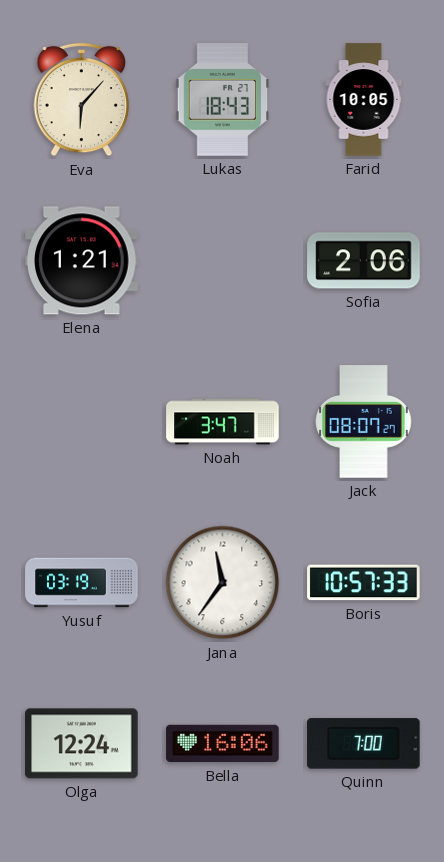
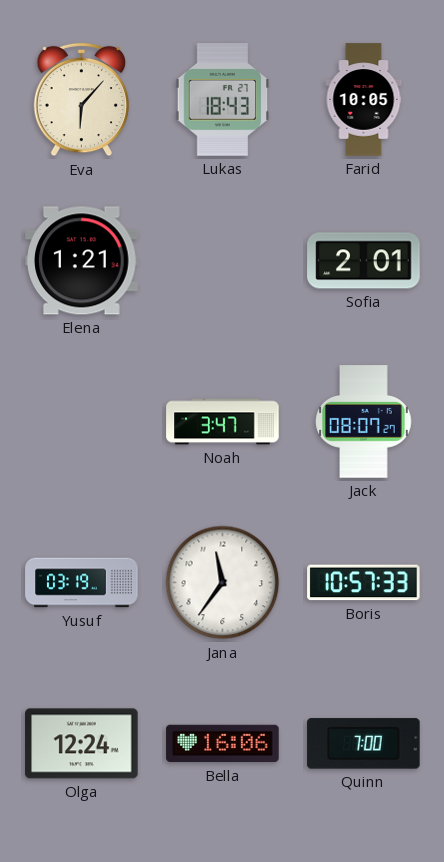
Sofia: 2:06 -> 2:01 (364, 261)
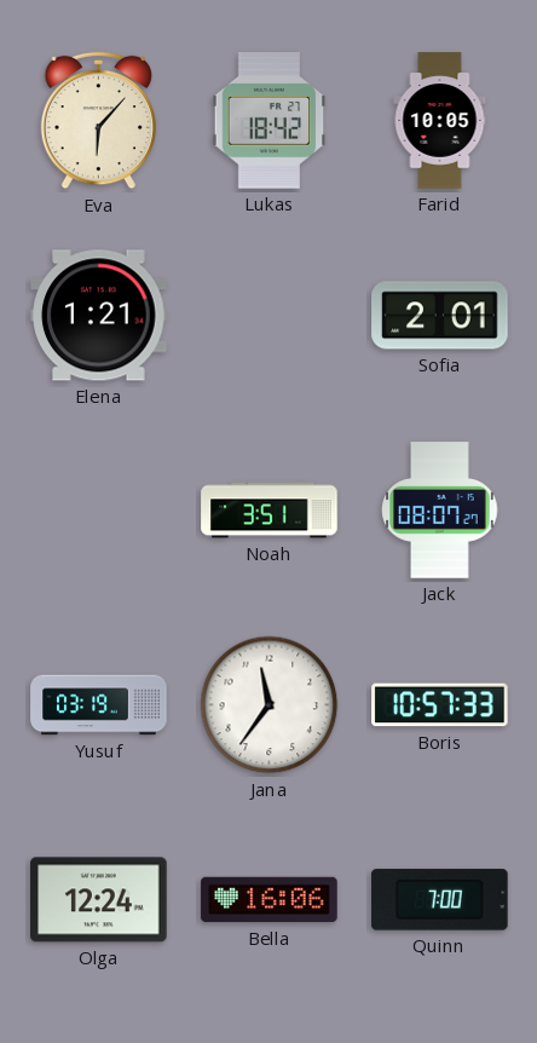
Lukas: 18:43 -> 18:42 (270, 121)
Noah: 3:47 -> 3:51 (270, 511)
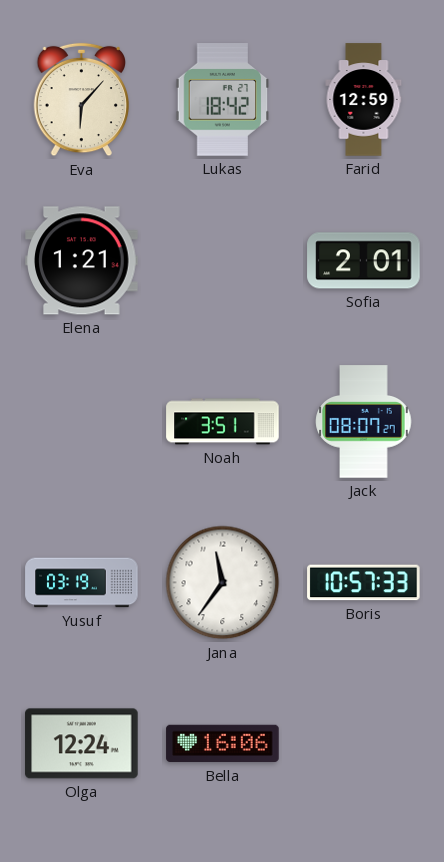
Farid: 10:05 -> 12:59 (364, 100)
Quinn: 7:00 -> none (440, 900)
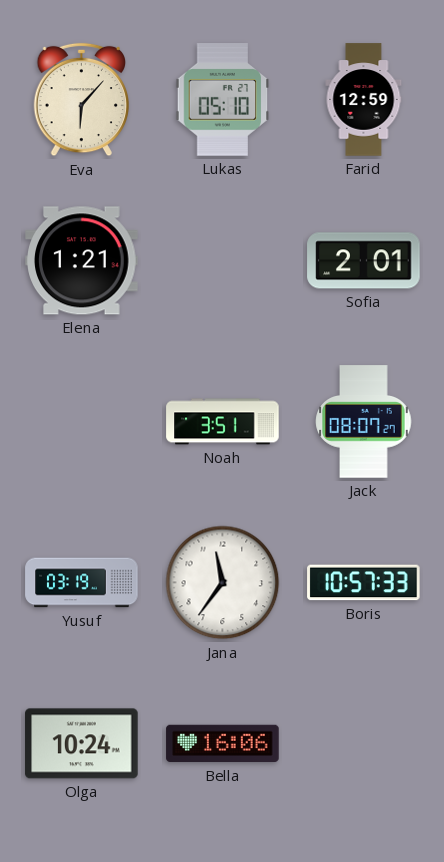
Lukas: 18:42 -> 05:10 (223, 100)
Olga: 12:24 -> 10:24 (82, 744)
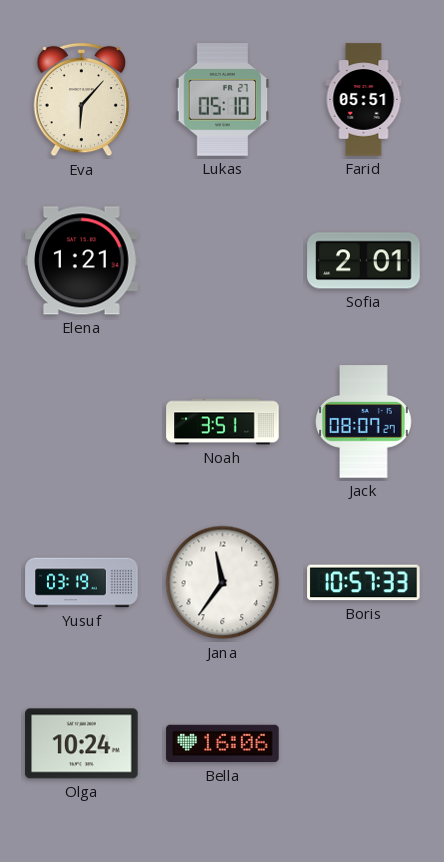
Farid: 12:59 -> 05:51 (364, 100)
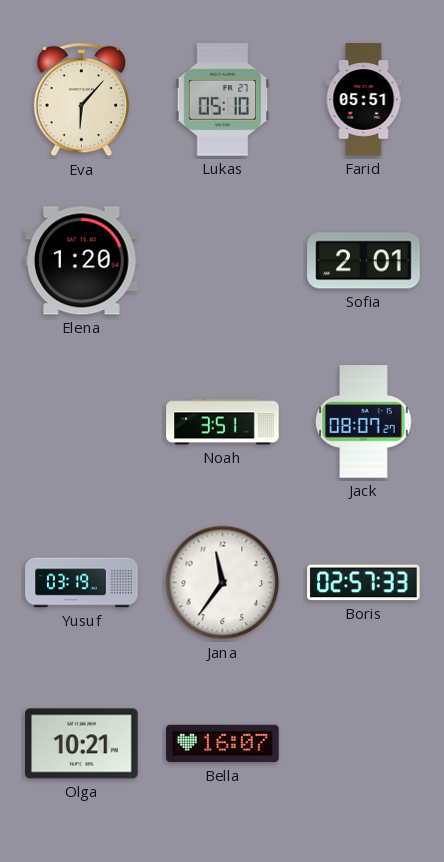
Elena: 1:21 -> 1:20 (82, 261)
Boris: 10:57 -> 02:57 (364, 583)
Olga: 10:24 -> 10:21 (82, 744)
Bella: 16:06 -> 16:07 (223, 744)
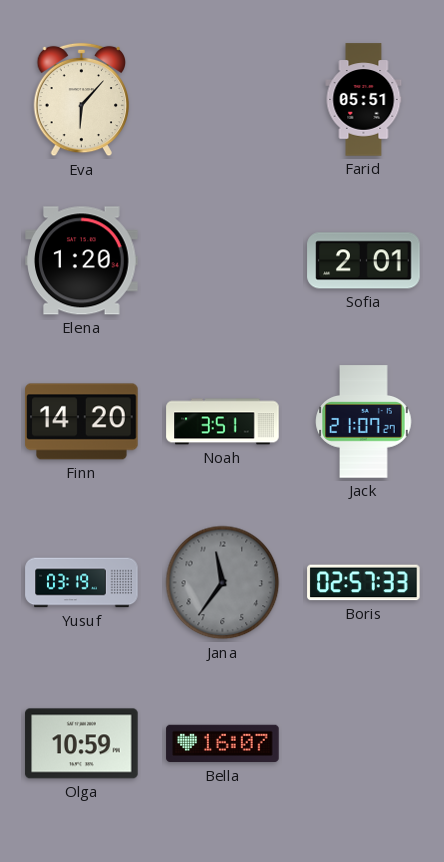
Lukas: 05:10 -> none (223, 100)
Finn: none -> 14:20 (82, 422)
Jack: 08:07 -> 21:07 (364, 422)
Jana dial: white -> grey (223, 583)
Olga: 10:21 -> 10:59 (82, 744)
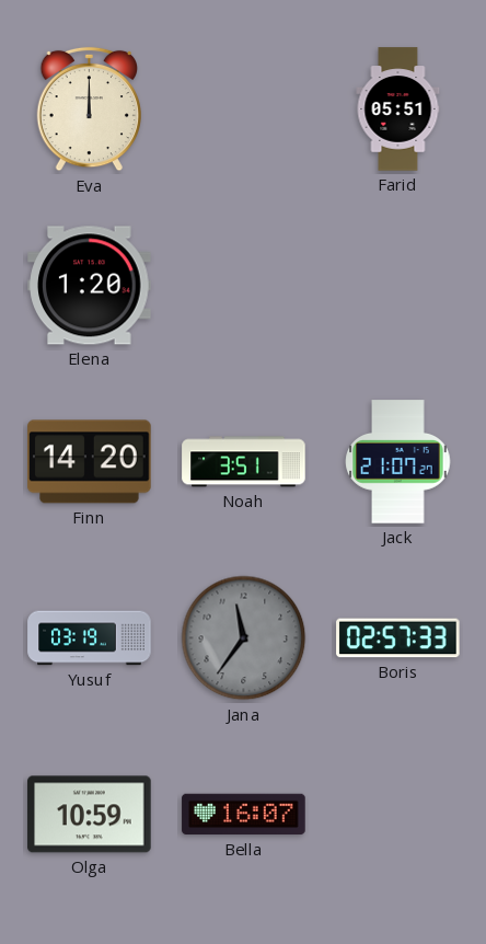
Eva: 6:07 -> 12:00 (89, 110)
Sofia: 2:01 -> none (364, 261)
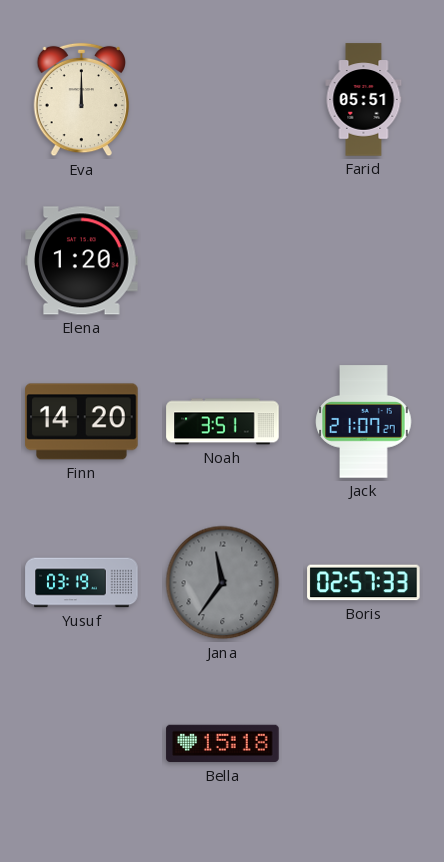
Olga: 10:59 -> none (90, 815)
Bella: 16:07 -> 15:18 (223, 744)
